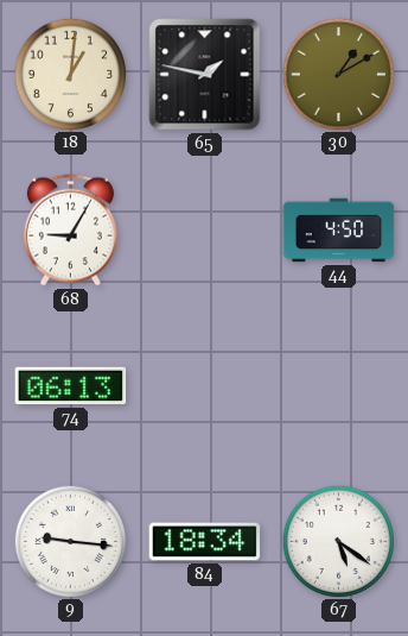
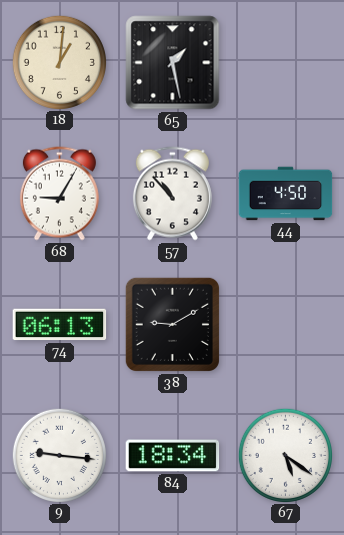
65: 1:47 -> 1:28 (173, 63)
30: 1:10 -> none (338, 74)
57: none -> 10:53 (172, 194)
38: none -> 9:10 (172, 324)
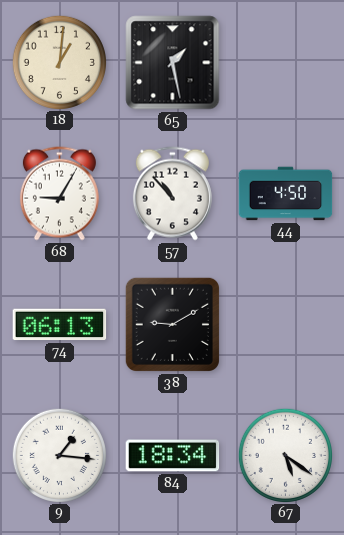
9: 9:16 -> 1:16 (59, 455)
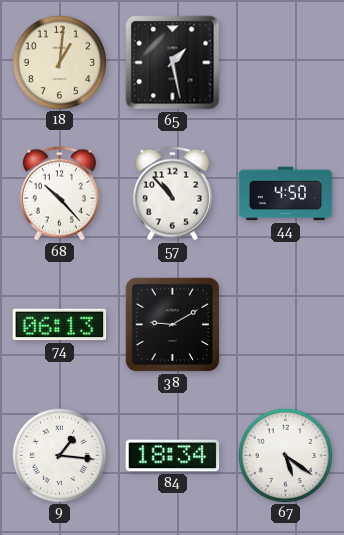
68: 9:05 -> 10:23 (59, 194)
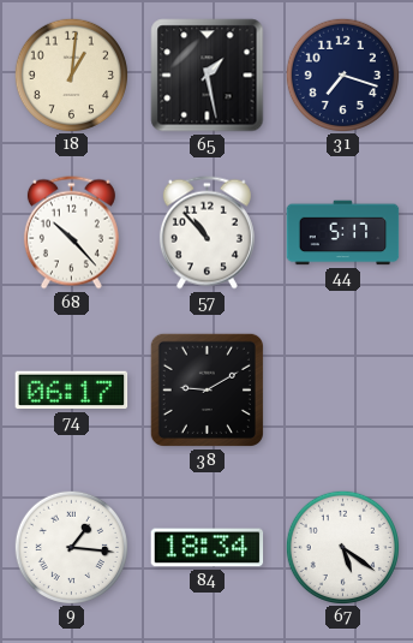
31: none -> 7:18 (342, 75)
44: 4:50 -> 5:17 (343, 233)
74: 06:13 -> 06:17 (72, 391)
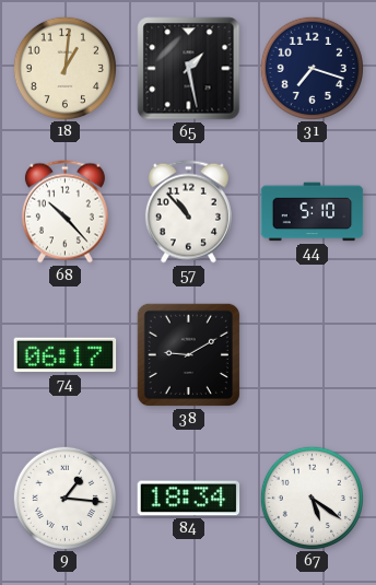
44: 5:17 -> 5:10 (313, 212)
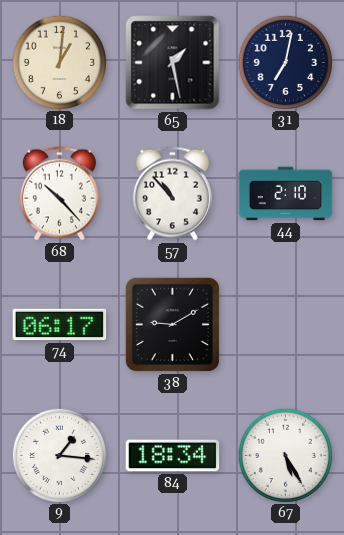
31: 7:18 -> 7:02 (285, 62)
44: 5:10 -> 2:10 (286, 194)
67: 5:21 -> 5:25 (285, 455)
